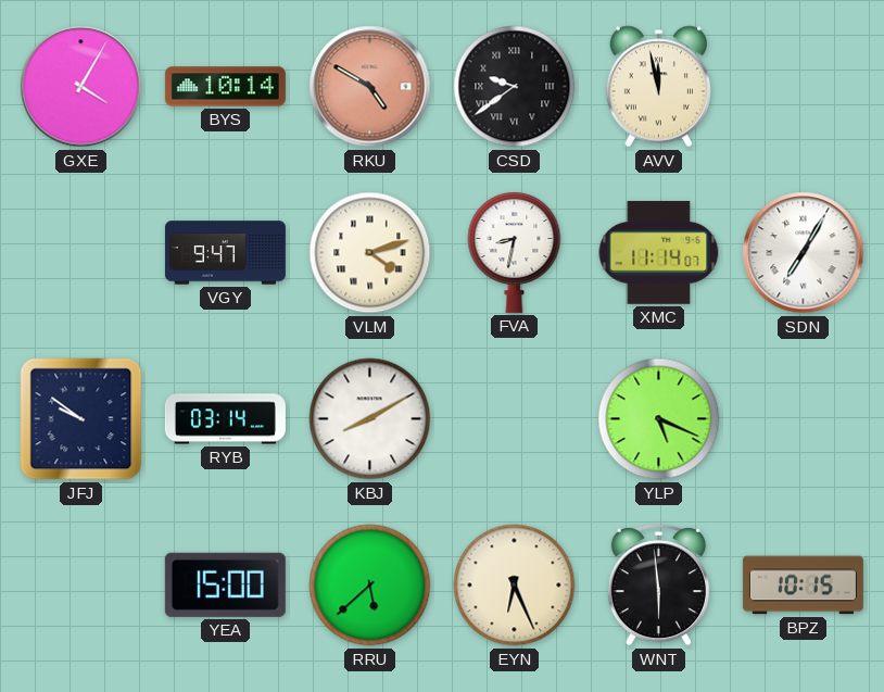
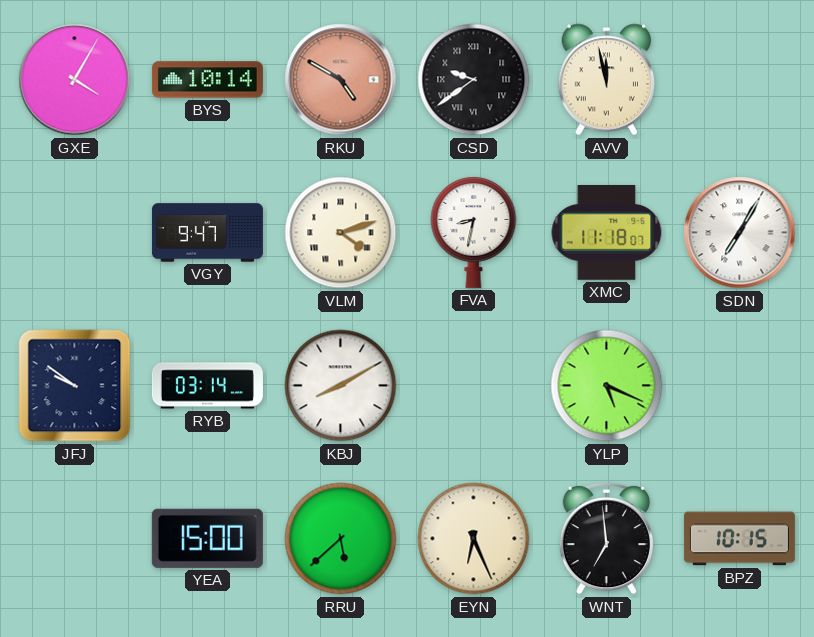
XMC: 11:14 -> 11:18 (607, 232)
WNT: 5:59 -> 6:59 (606, 538)
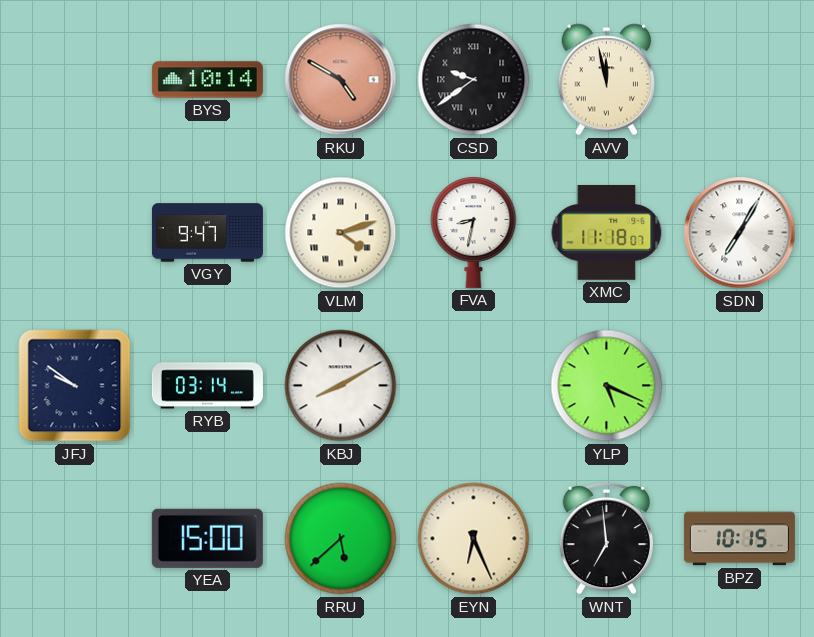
GXE: 4:05 -> none (75, 80)
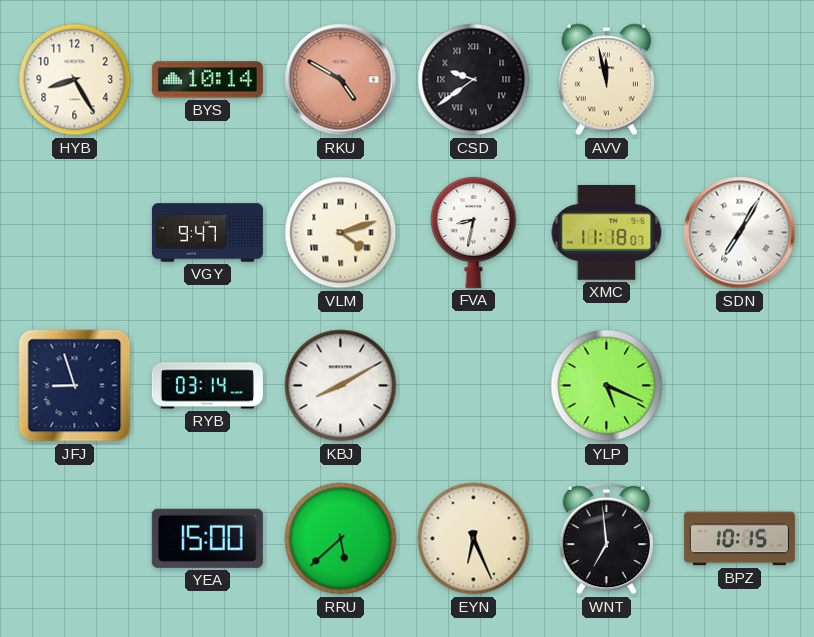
HYB: none -> 8:25 (75, 80)
JFJ: 9:51 -> 8:57 (75, 386)
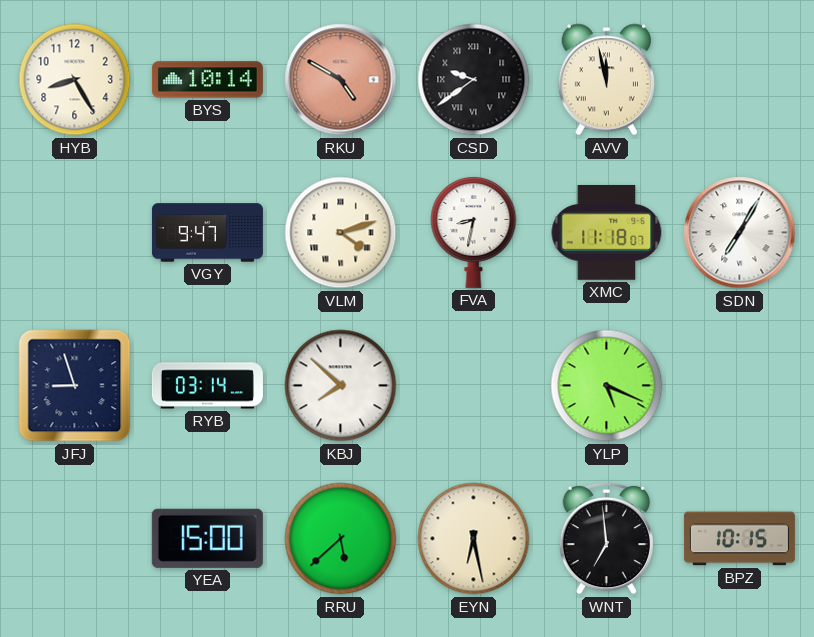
KBJ: 8:10 -> 7:52 (341, 386)
EYN: 6:26 -> 6:28 (474, 539)
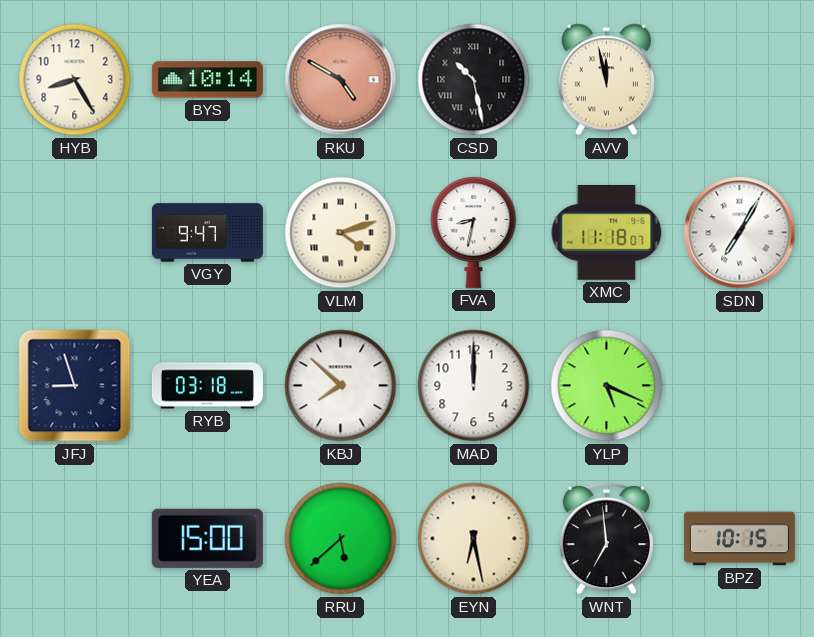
CSD: 9:39 -> 10:28 (474, 80)
RYB: 03:14 -> 03:18 (207, 386)
MAD: none -> 12:00 (474, 386)
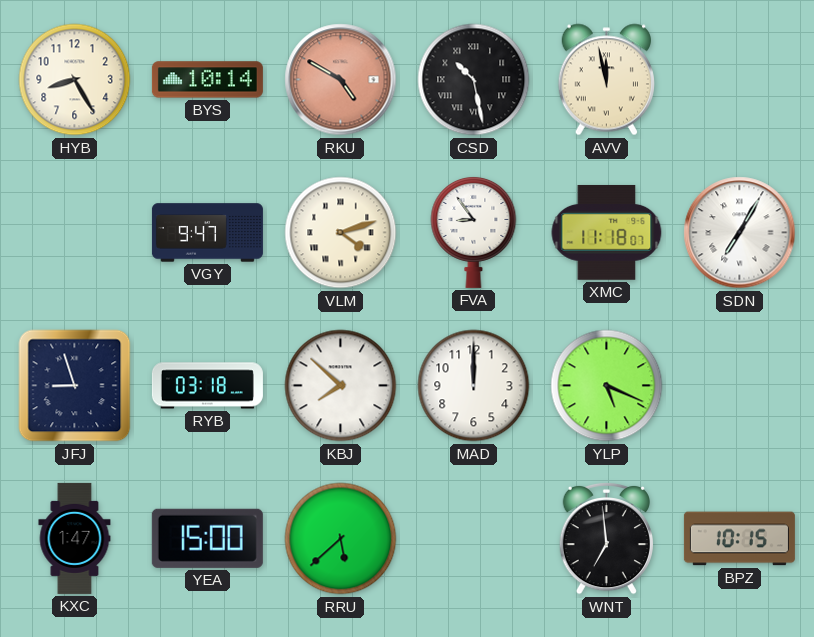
FVA: 8:32 -> 8:54 (474, 232)
KXC: none -> 1:47 (75, 538)
EYN: 6:28 -> none (474, 539)
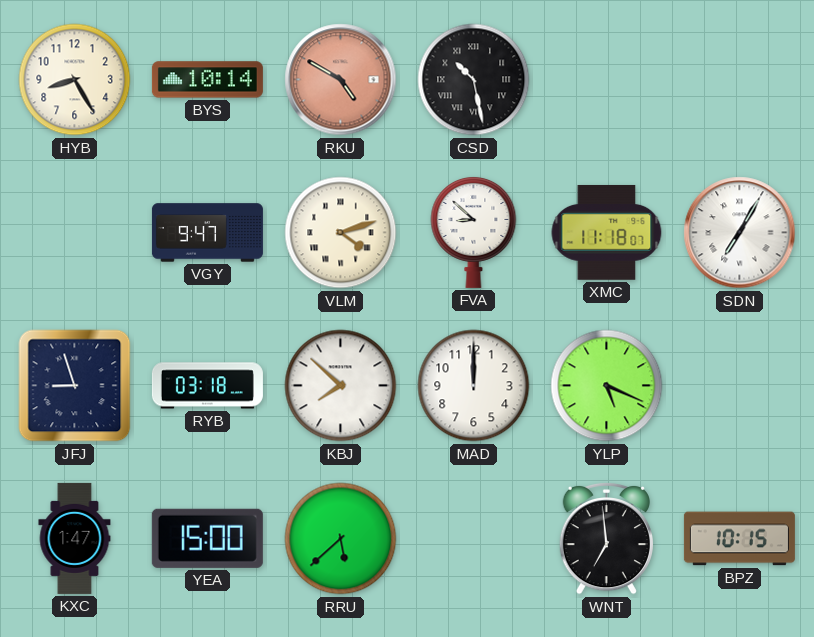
AVV: 11:58 -> none (606, 80)
FVA: 8:54 -> 8:52 (474, 232)
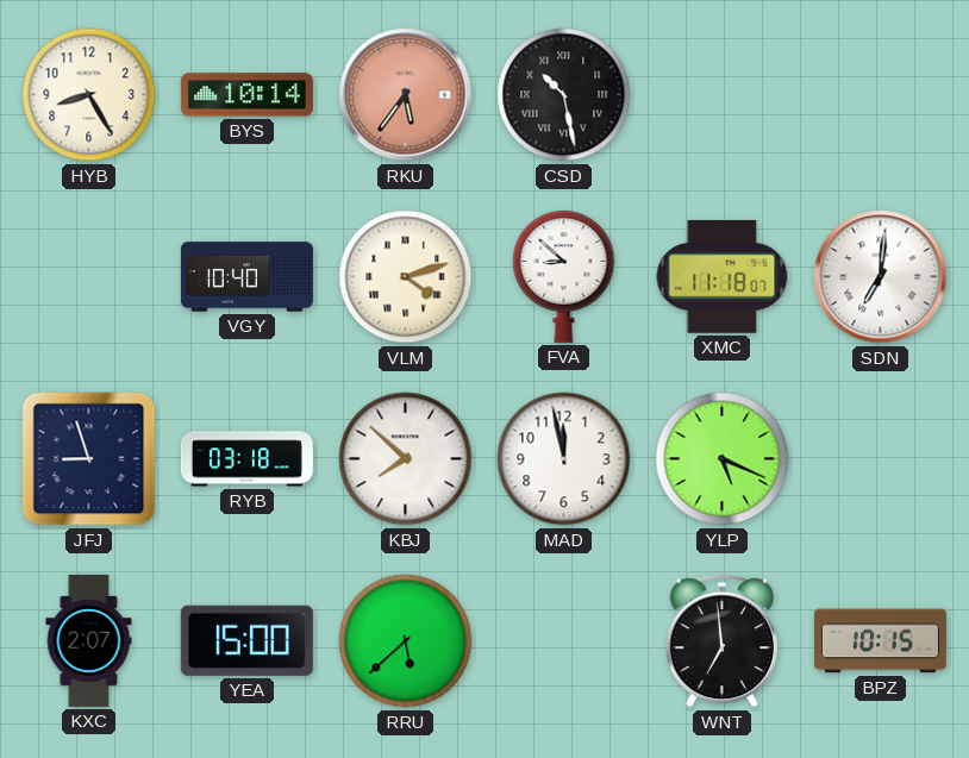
RKU: 4:50 -> 5:36 (406, 95)
VGY: 9:47 -> 10:40 (246, 277)
SDN: 7:05 -> 7:01 (881, 277)
MAD: 12:00 -> 11:58 (564, 459)
KXC: 1:47 -> 2:07 (89, 640)
